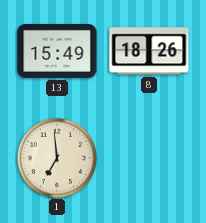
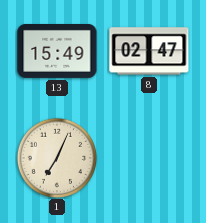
8: 18:26 -> 02:47 (149, 51)
1: 6:59 -> 7:04 (57, 158)
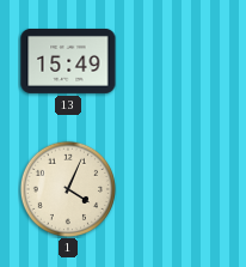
8: 02:47 -> none (149, 51)
1: 7:04 -> 4:04 (68, 189)
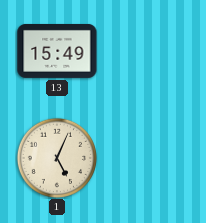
1: 4:04 -> 5:04 (57, 158)
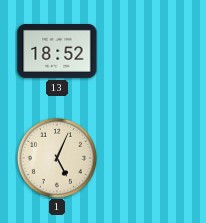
13: 15:49 -> 18:52 (57, 51)
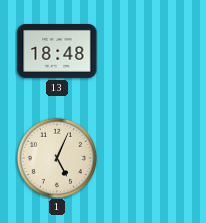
13: 18:52 -> 18:48 (57, 51)
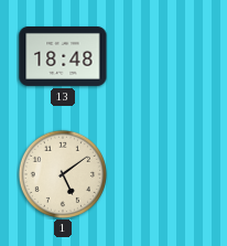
1: 5:04 -> 5:09 (63, 174)
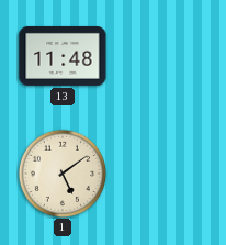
13: 18:48 -> 11:48 (63, 56)
